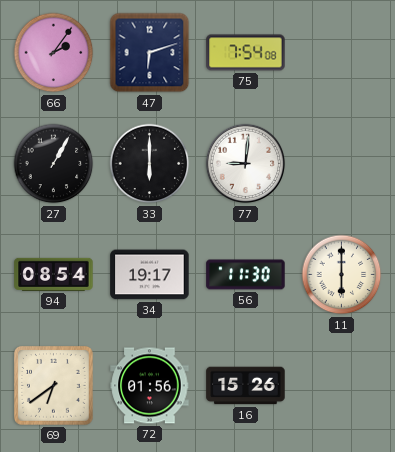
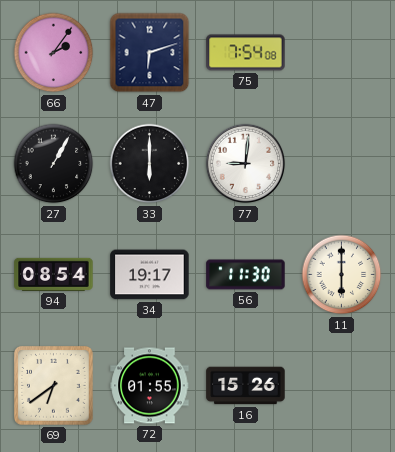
72: 01:56 -> 01:55 (150, 386)
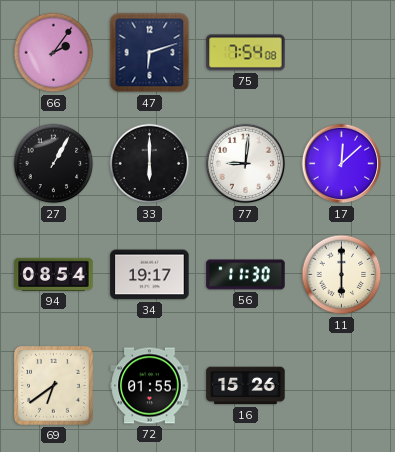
17: none -> 12:08 (342, 164)
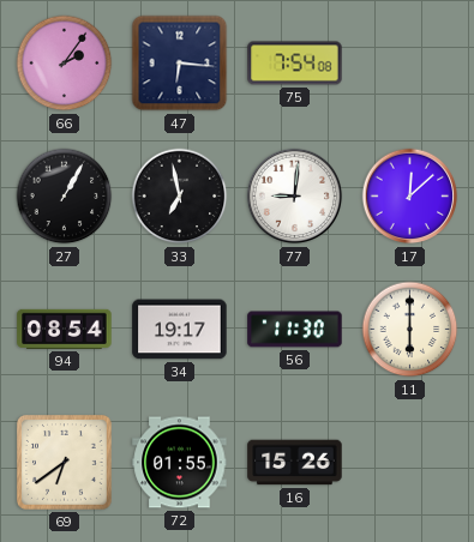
47: 6:12 -> 6:16 (180, 64)
33: 6:00 -> 6:58 (180, 197)
